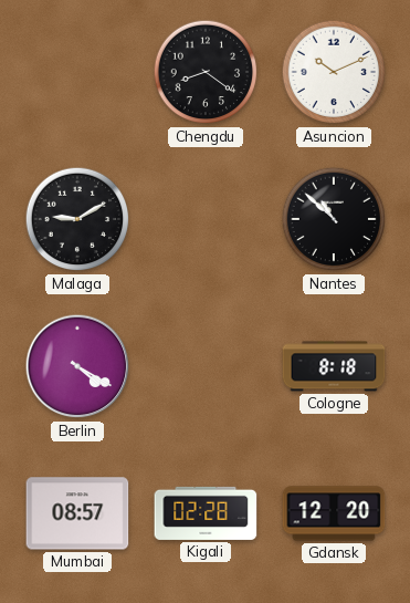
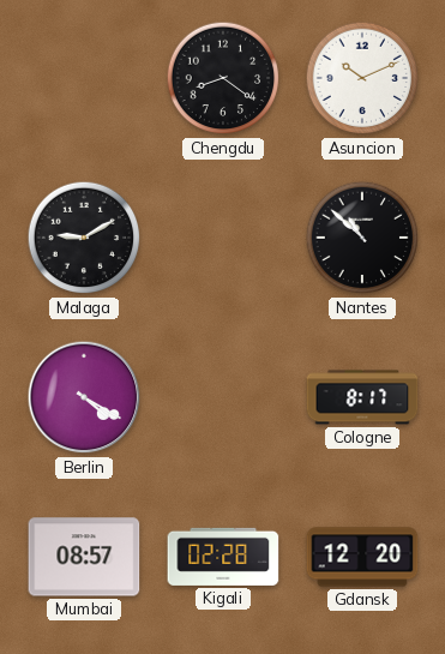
Cologne: 8:18 -> 8:17 (362, 397)
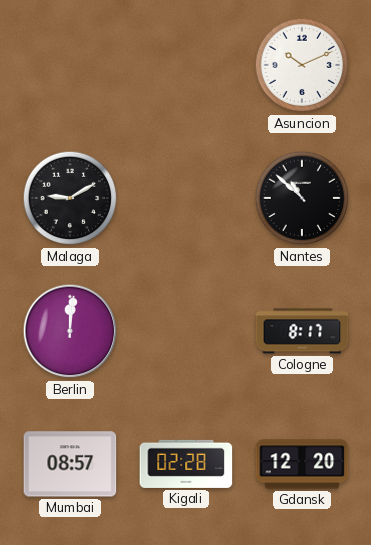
Chengdu: 8:21 -> none (223, 78)
Berlin: 4:20 -> 12:01 (70, 331)
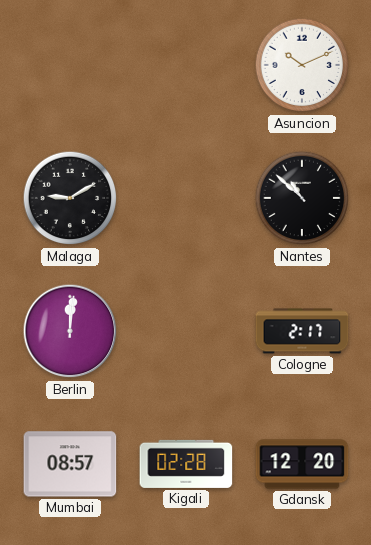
Cologne: 8:17 -> 2:17 (302, 331)
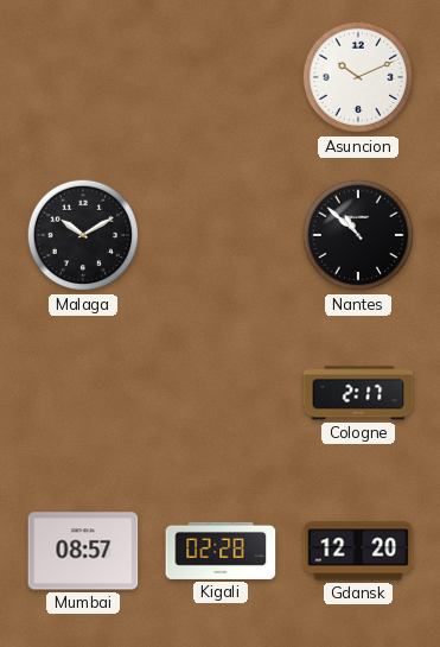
Malaga: 9:10 -> 10:10 (83, 235)
Berlin: 12:01 -> none (70, 331)
